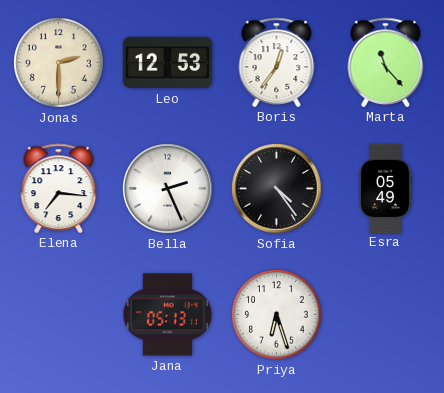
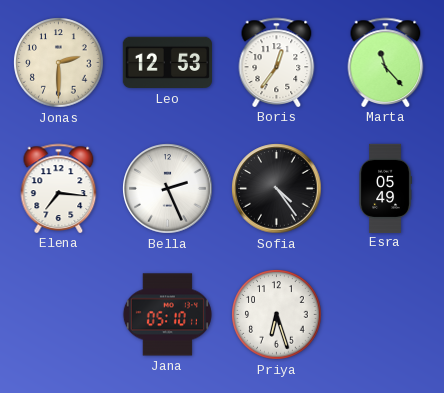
Jana: 05:13 -> 05:10 (167, 315)
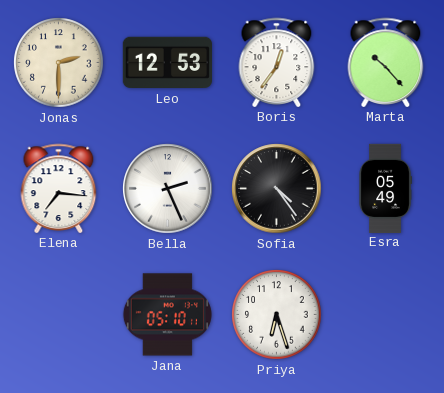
Marta: 11:23 -> 10:23 (386, 62)
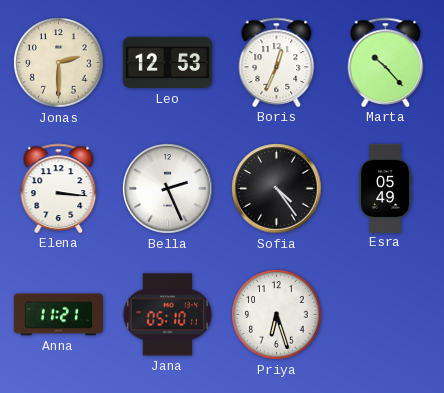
Boris: 12:36 -> 12:34 (277, 62)
Elena: 7:16 -> 3:16 (59, 188)
Anna: none -> 11:21 (58, 315)
